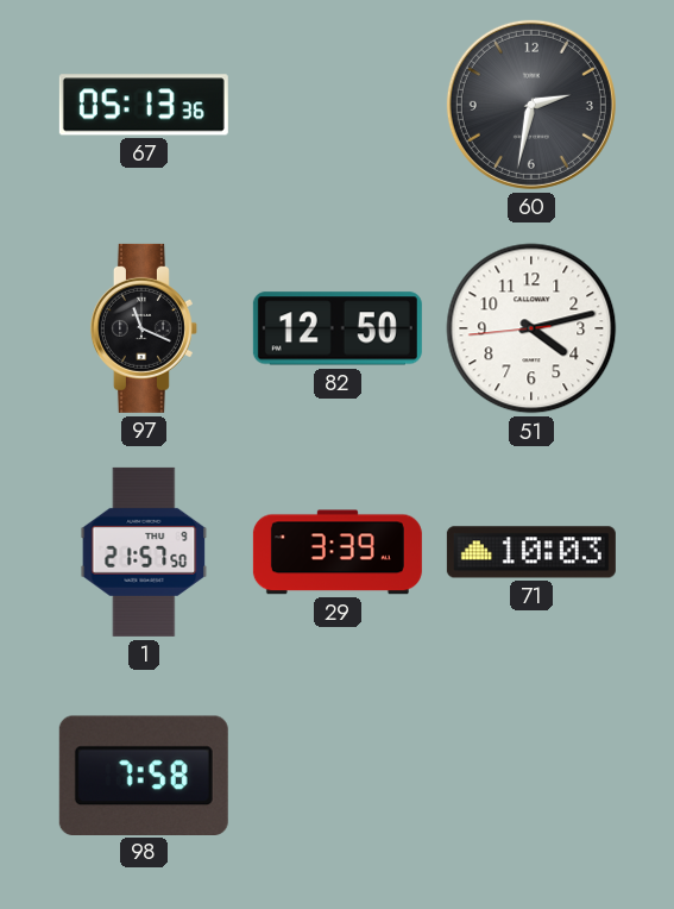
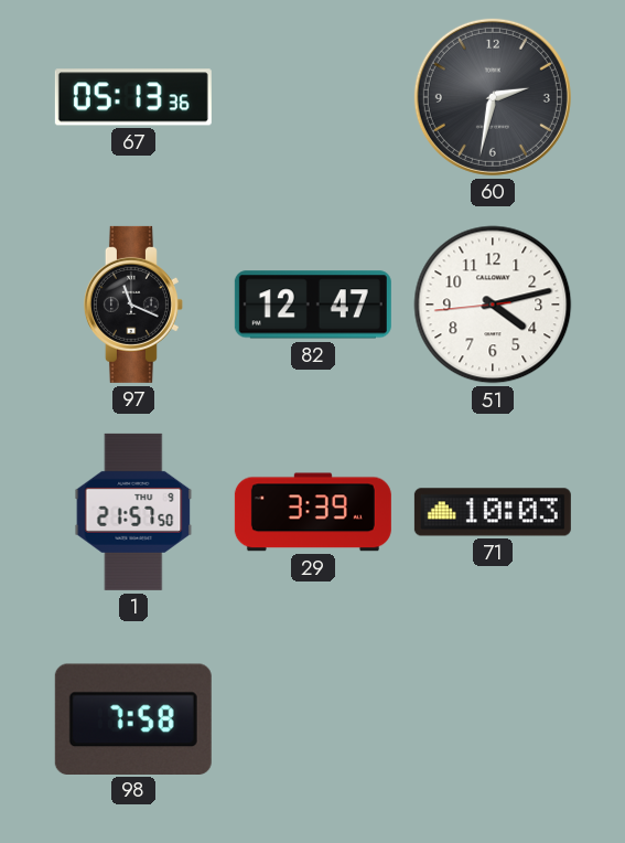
82: 12:50 -> 12:47 (313, 305)
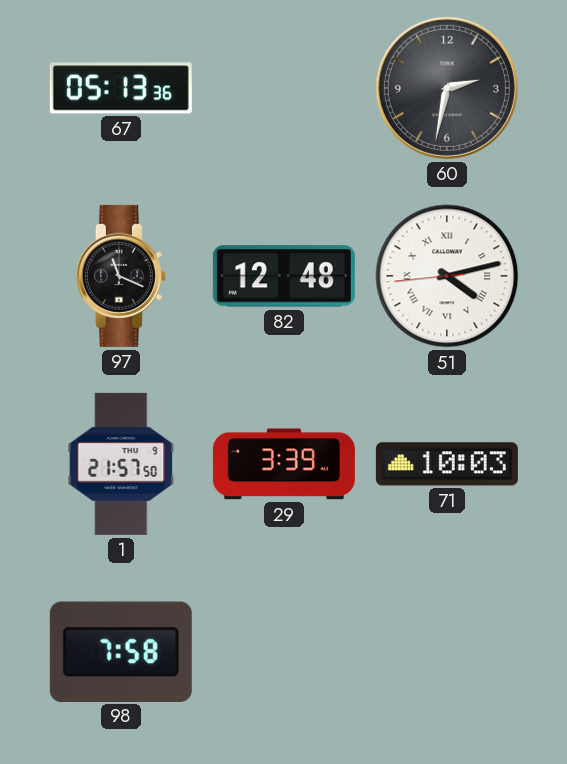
82: 12:47 -> 12:48 (284, 276)
51 numerals: Arabic -> Roman (447, 276)
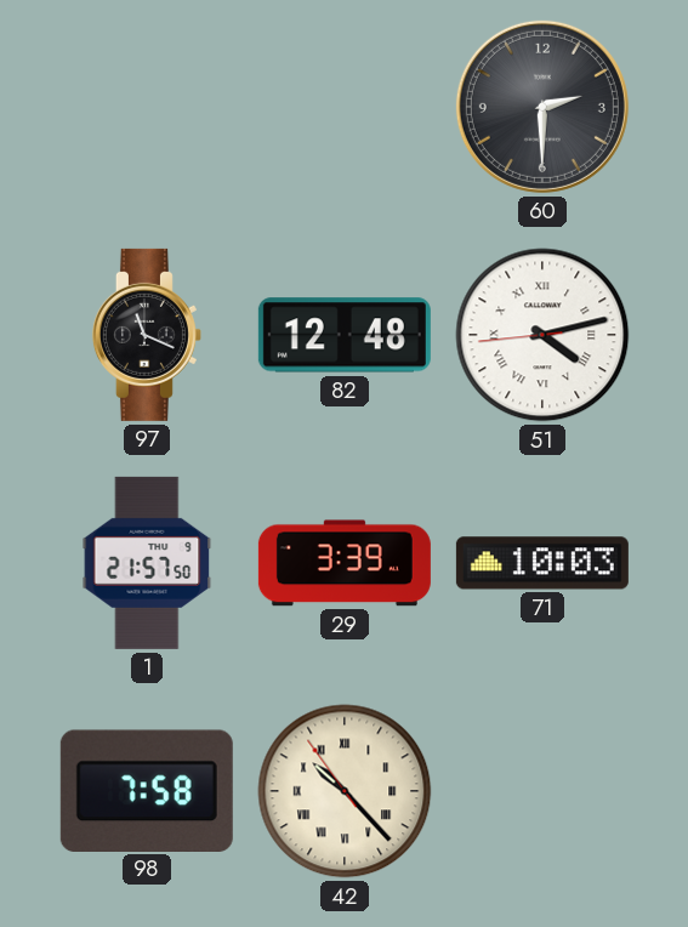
67: 05:13 -> none (121, 88)
60: 2:32 -> 2:30 (542, 107)
42: none -> 10:22 (345, 791)
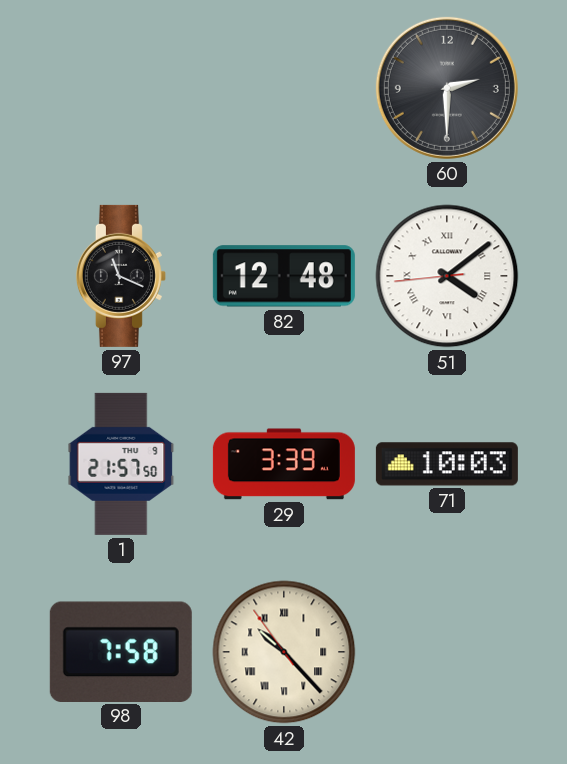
51: 4:12 -> 4:08 (447, 276)
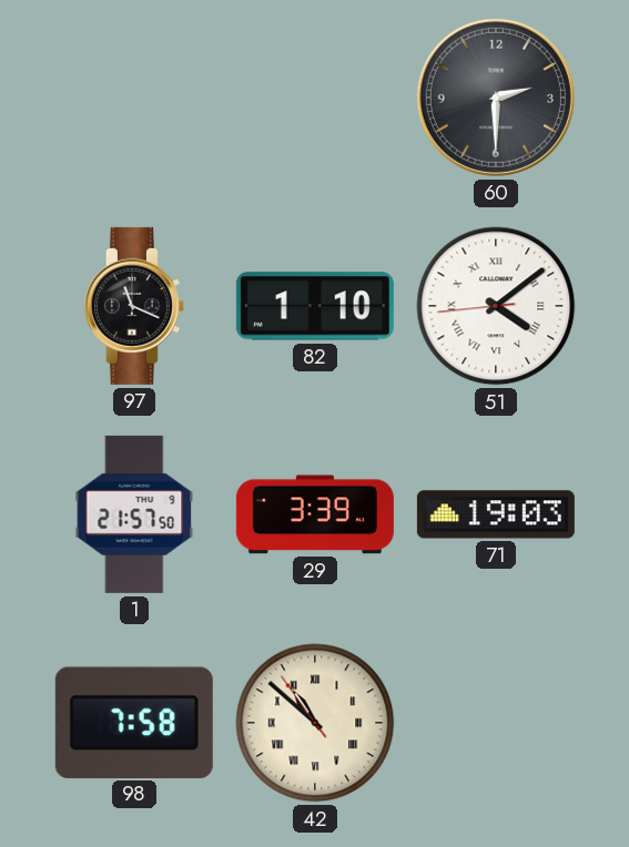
82: 12:48 -> 1:10 (315, 306)
71: 10:03 -> 19:03 (496, 514)
42: 10:22 -> 10:51 (315, 723)
